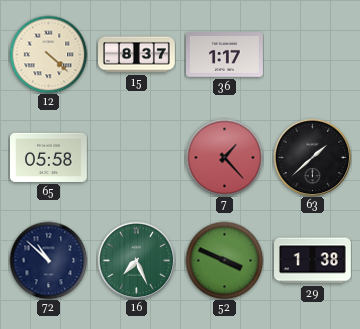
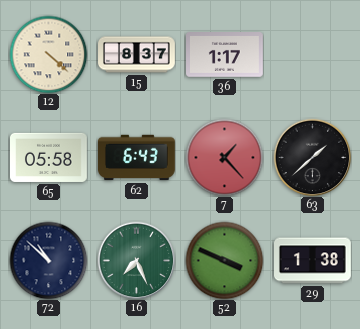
62: none -> 6:43 (136, 158)
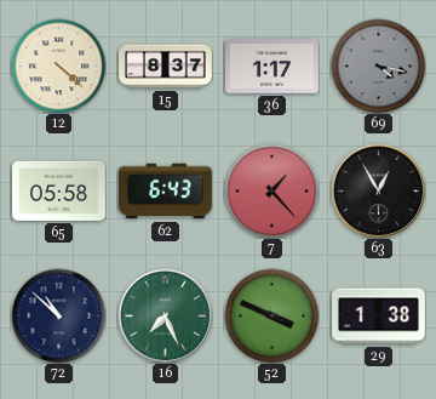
69: none -> 4:17 (378, 65)
63: 1:38 -> 12:55 (378, 190)
